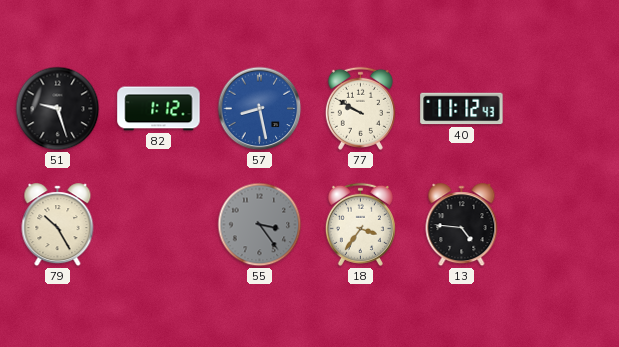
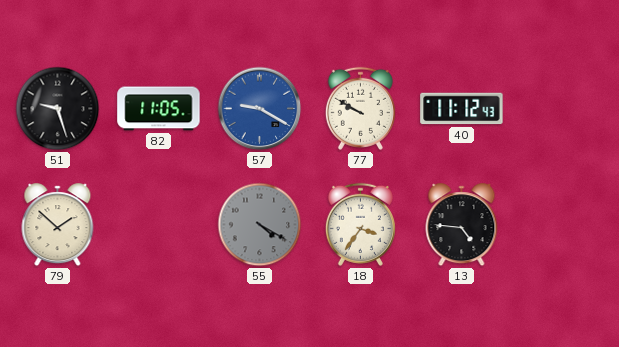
82: 1:12 -> 11:05 (159, 109)
57: 8:28 -> 9:20 (260, 109)
79: 10:25 -> 1:52 (58, 225)
55: 3:24 -> 4:20 (260, 225)
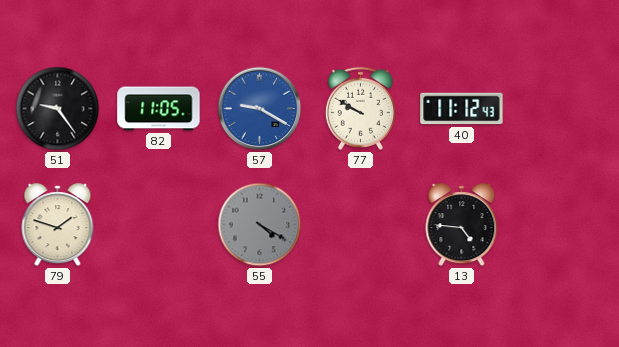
51: 9:27 -> 9:24 (58, 109)
79: 1:52 -> 1:48 (58, 225)
18: 3:36 -> none (360, 224)
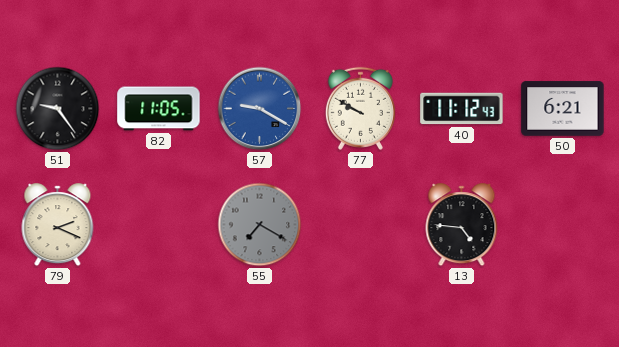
50: none -> 6:21 (563, 109)
79: 1:48 -> 2:19 (58, 225)
55: 4:20 -> 7:20 (260, 225)
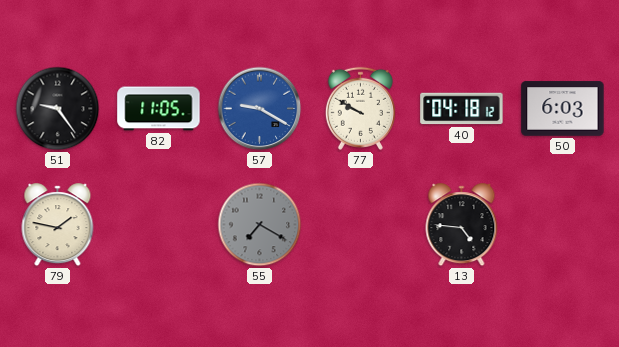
40: 11:12 -> 04:18 (462, 109)
50: 6:21 -> 6:03 (563, 109)
79: 2:19 -> 1:47 (58, 225)
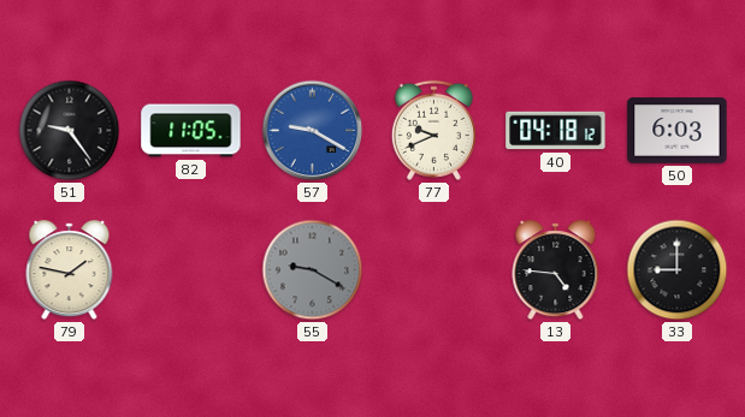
77: 9:50 -> 9:41 (433, 130)
55: 7:20 -> 9:20 (313, 270)
33: none -> 9:00 (678, 270)
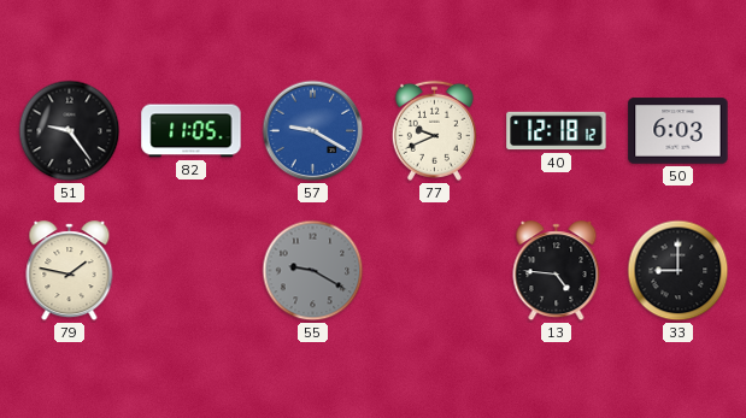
40: 04:18 -> 12:18 (557, 131)
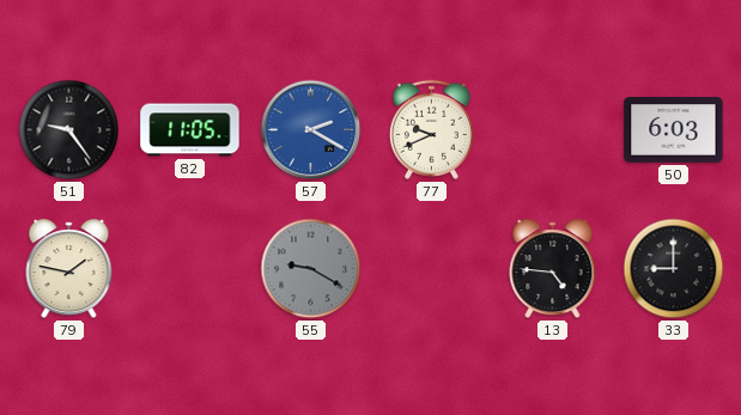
57: 9:20 -> 2:20 (311, 130)
40: 12:18 -> none (557, 131)
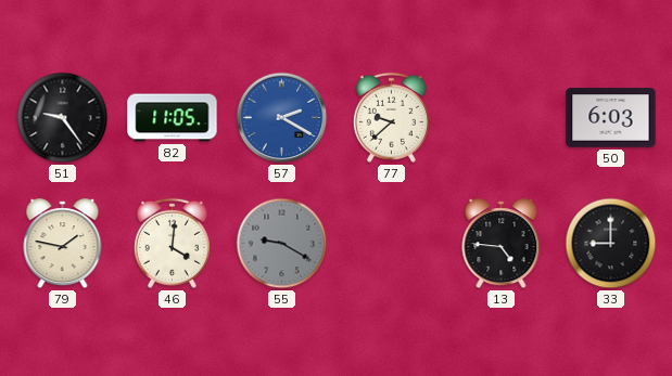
77: 9:41 -> 9:38 (391, 117)
46: none -> 4:01 (172, 243)
